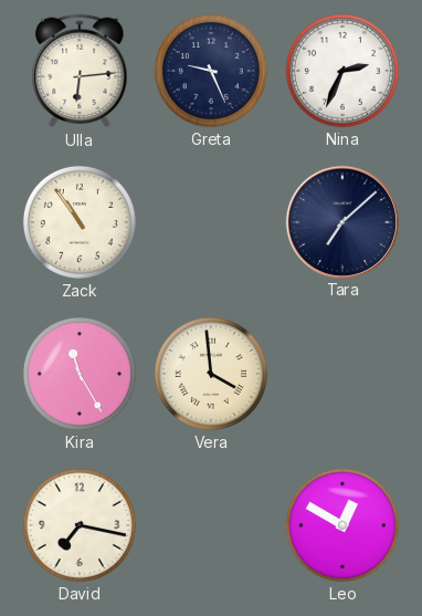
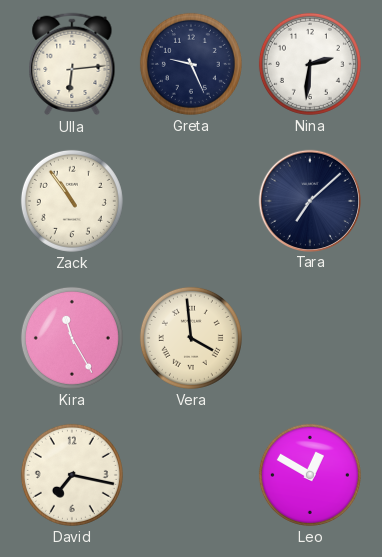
Nina: 2:34 -> 2:31 (310, 64)
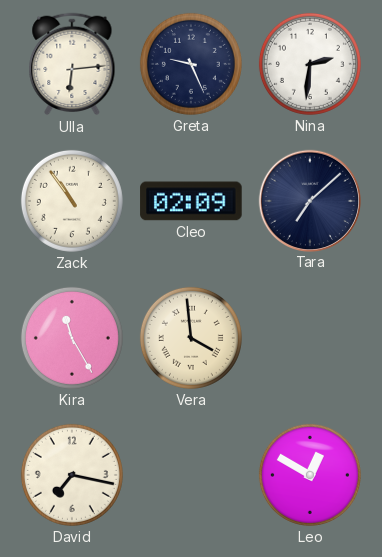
Cleo: none -> 02:09 (191, 201)
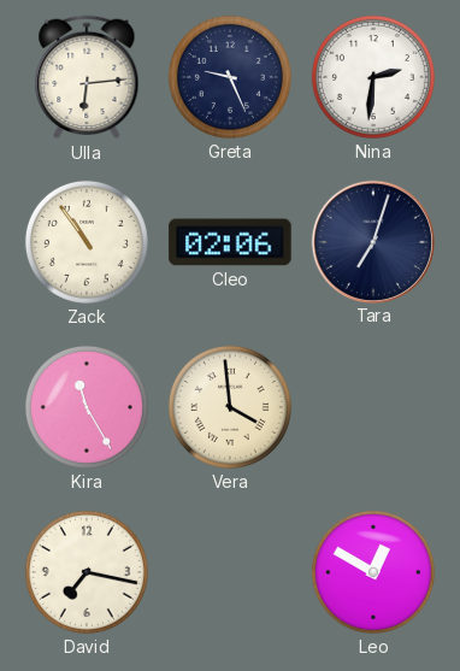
Cleo: 02:09 -> 02:06 (230, 242)
Tara: 7:08 -> 7:03 (372, 241)
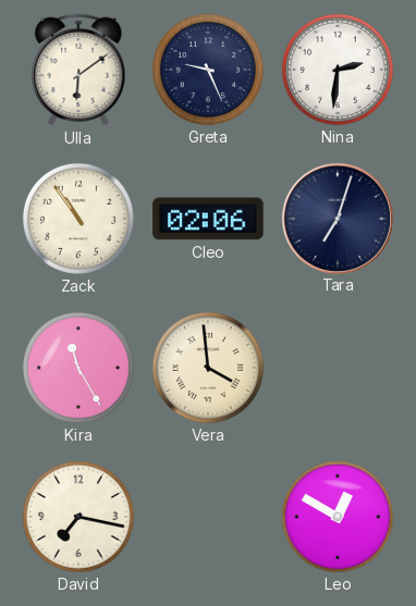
Ulla: 6:14 -> 6:09 (78, 70)
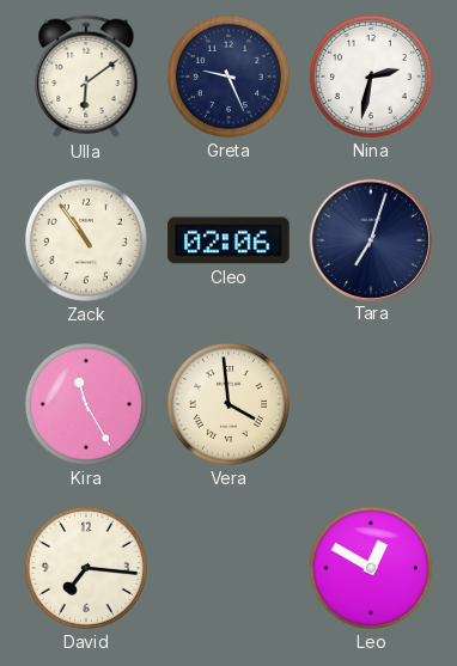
Nina: 2:31 -> 2:32 (371, 77)
David: 7:17 -> 7:16 (86, 568)
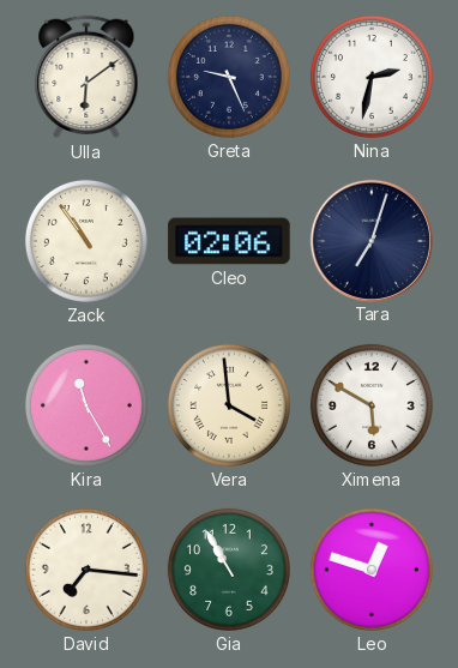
Ximena: none -> 5:50 (372, 405)
Gia: none -> 10:55 (229, 570)
Leo: 12:50 -> 12:48 (372, 570)
